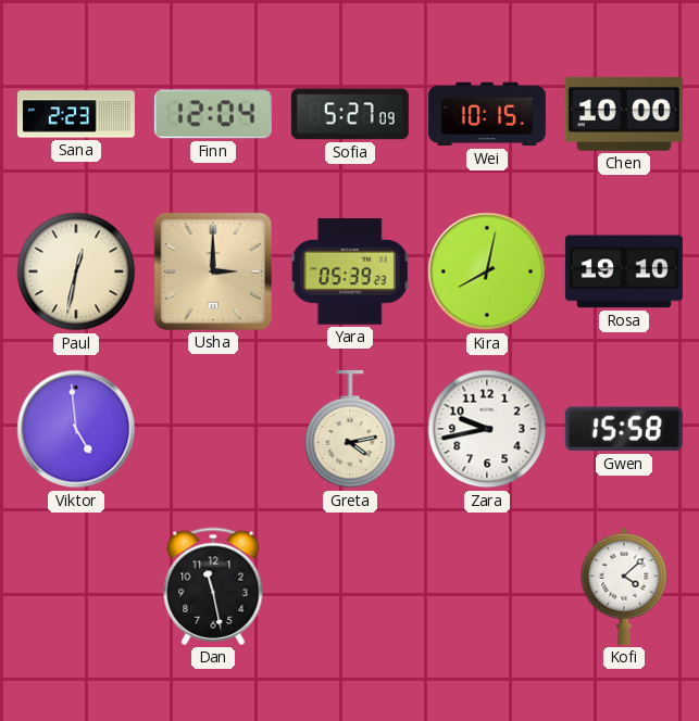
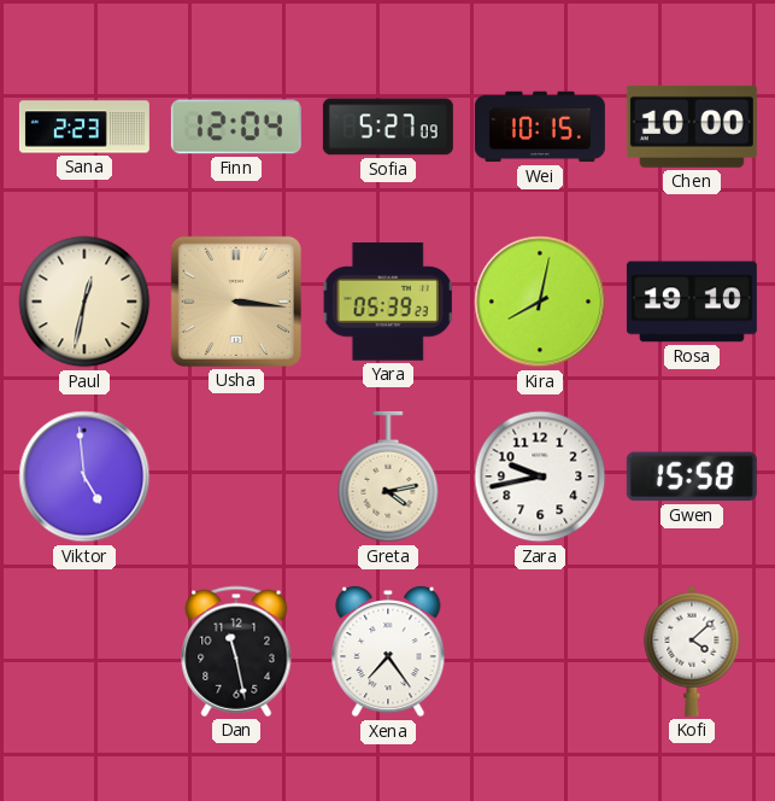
Usha: 3:00 -> 3:16 (236, 302)
Xena: none -> 7:24 (388, 651)
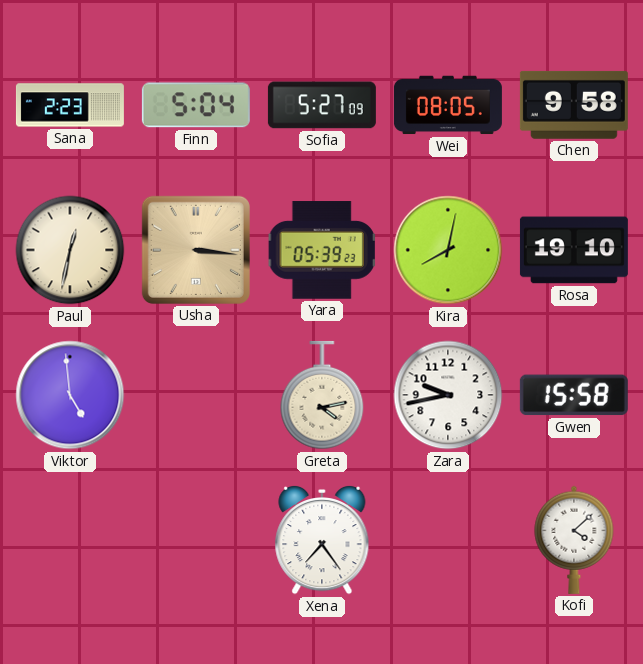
Finn: 12:04 -> 5:04 (196, 105)
Wei: 10:15 -> 08:05 (448, 105)
Chen: 10:00 -> 9:58 (574, 105)
Dan: 11:28 -> none (236, 651)
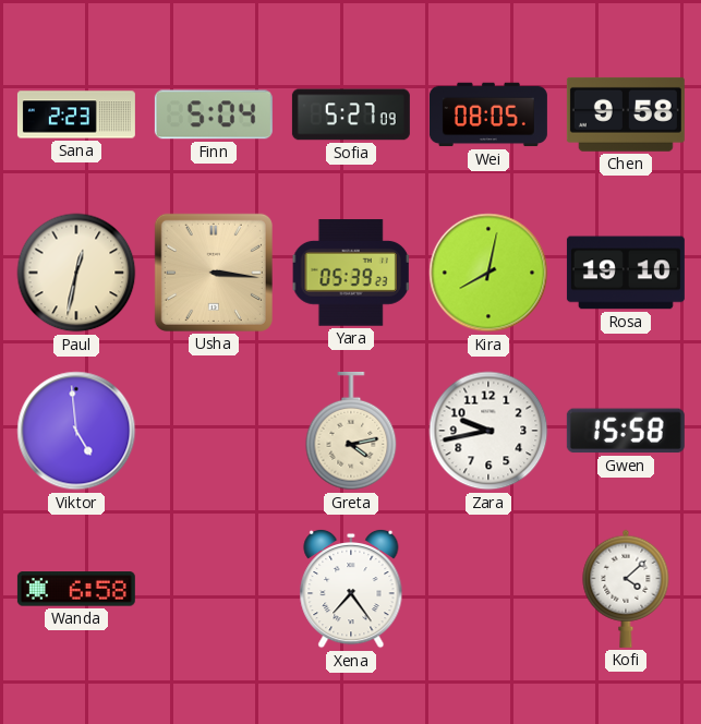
Wanda: none -> 6:58 (76, 589)
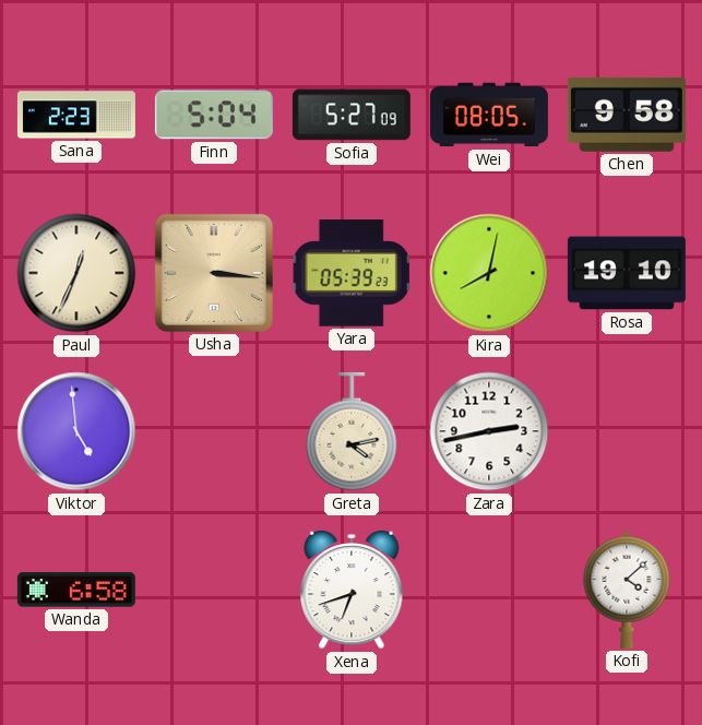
Paul: 12:32 -> 12:34 (76, 273)
Zara: 9:43 -> 2:43 (489, 431)
Gwen: 15:58 -> none (626, 431)
Xena: 7:24 -> 6:42 (352, 590)
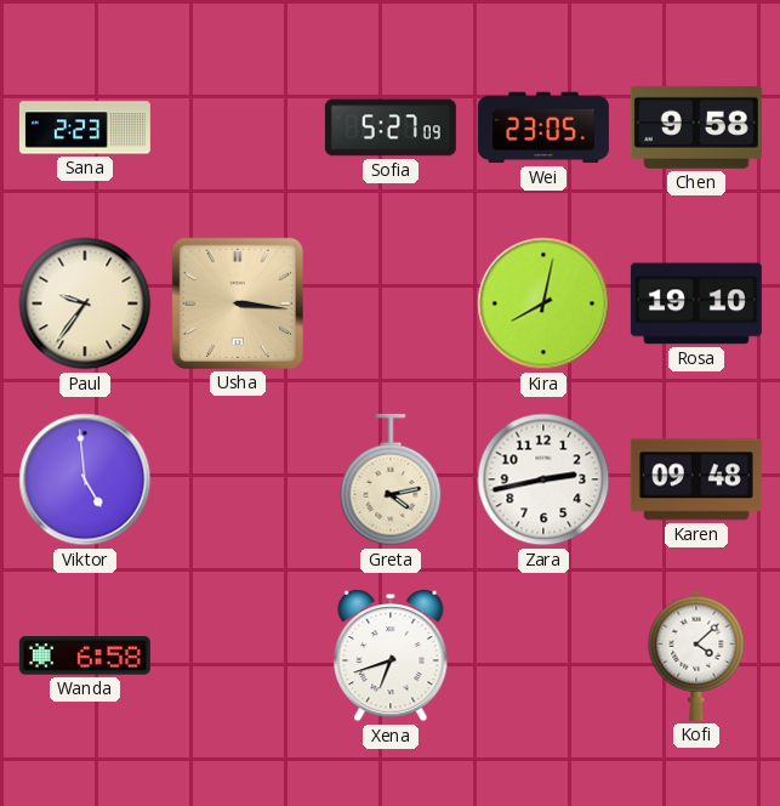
Finn: 5:04 -> none (214, 115)
Wei: 08:05 -> 23:05 (543, 127)
Paul: 12:34 -> 9:36 (85, 303)
Yara: 05:39 -> none (352, 273)
Karen: none -> 09:48 (696, 479)
